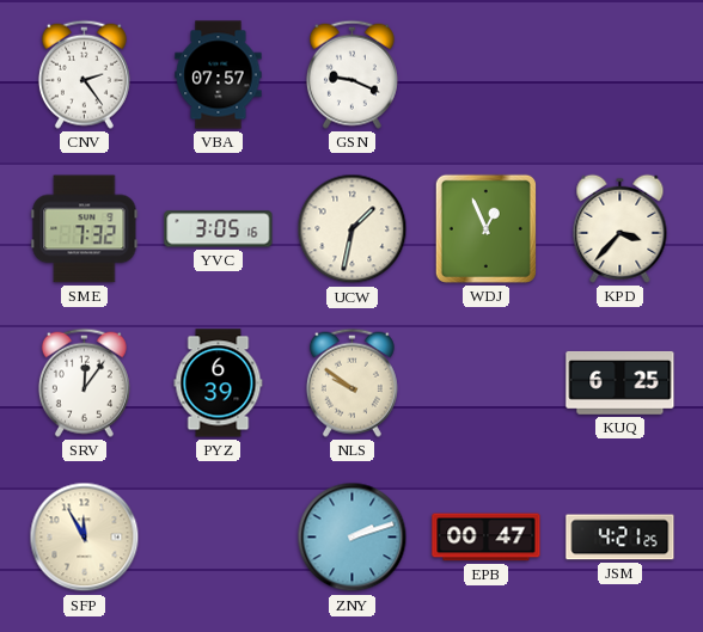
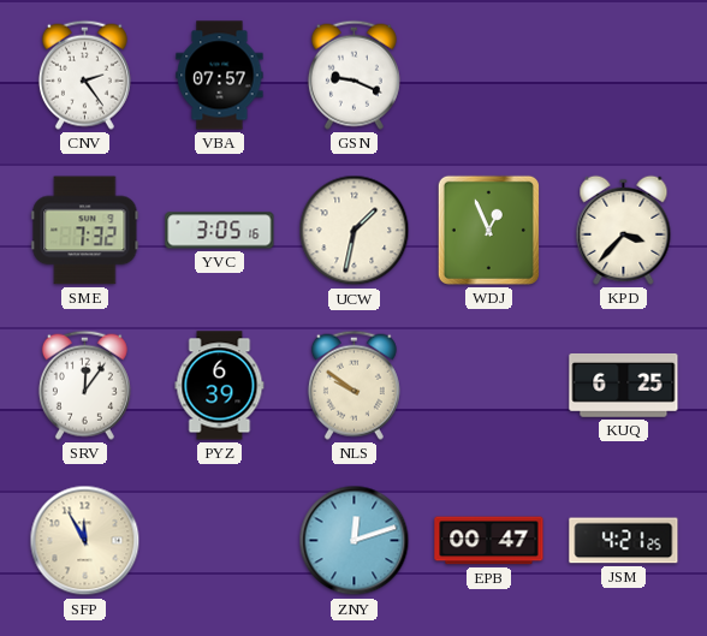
ZNY: 2:12 -> 12:12 (355, 541)
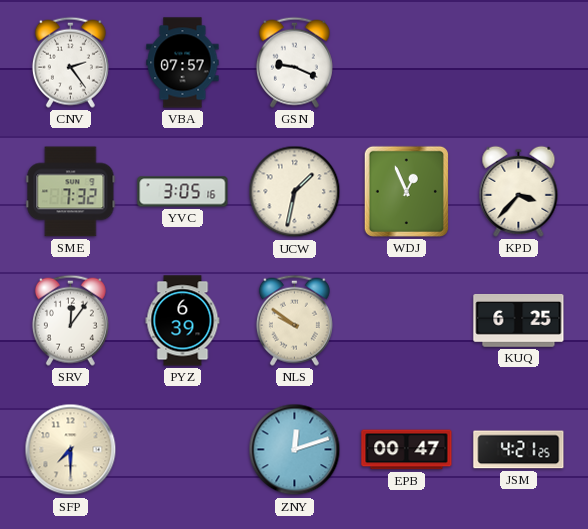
SFP: 11:55 -> 7:30 (71, 450)
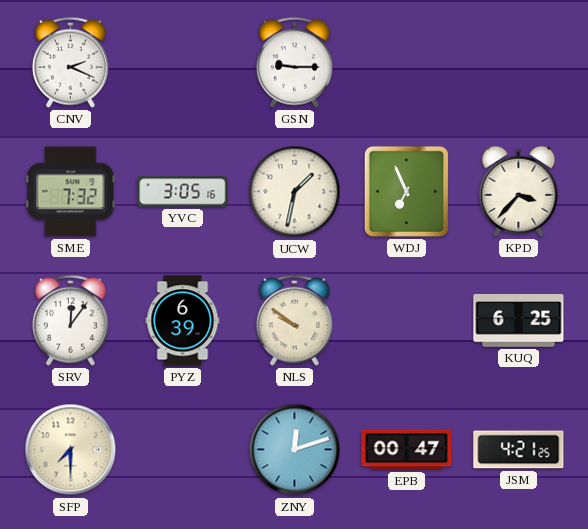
CNV: 2:24 -> 2:19 (70, 62)
VBA: 07:57 -> none (183, 63)
GSN: 9:19 -> 9:15 (294, 62)
WDJ: 12:56 -> 6:56 (406, 191)
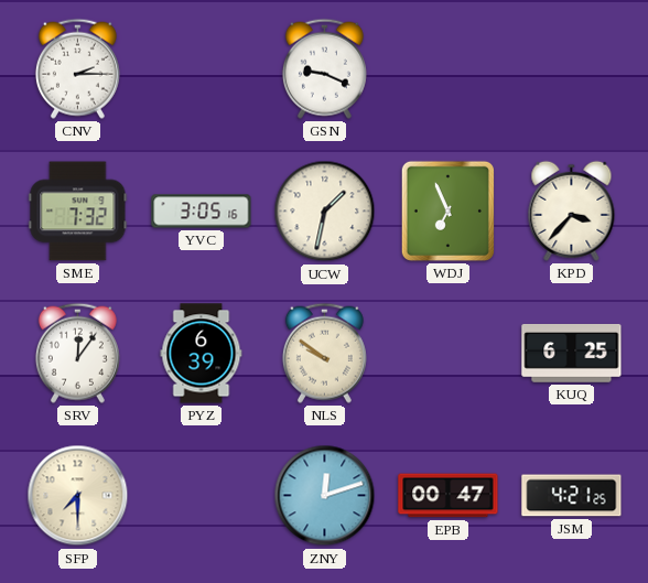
CNV: 2:19 -> 2:15 (77, 68)
GSN: 9:15 -> 9:19 (324, 68)
